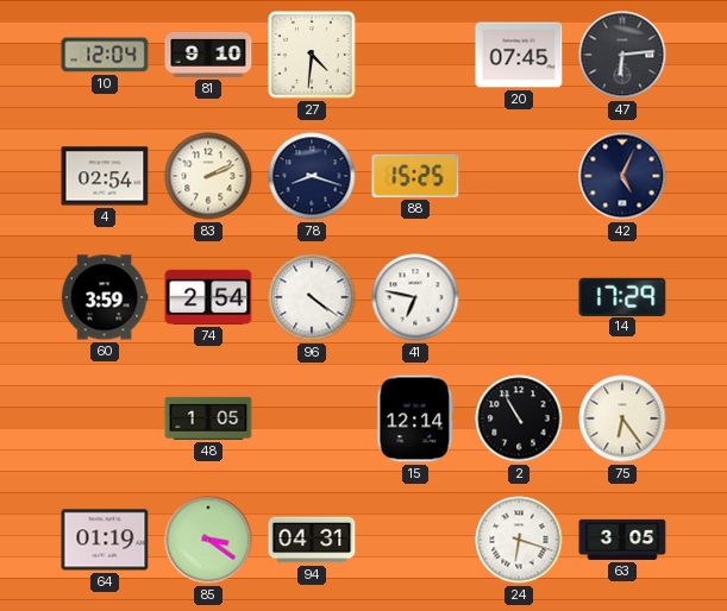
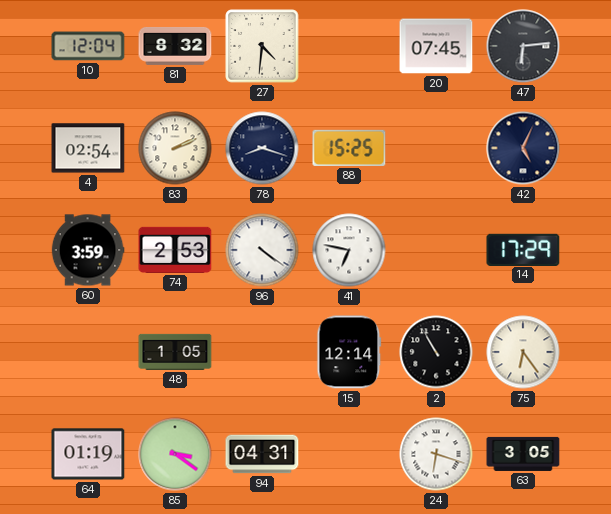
81: 9:10 -> 8:32 (175, 46)
74: 2:54 -> 2:53 (175, 250)
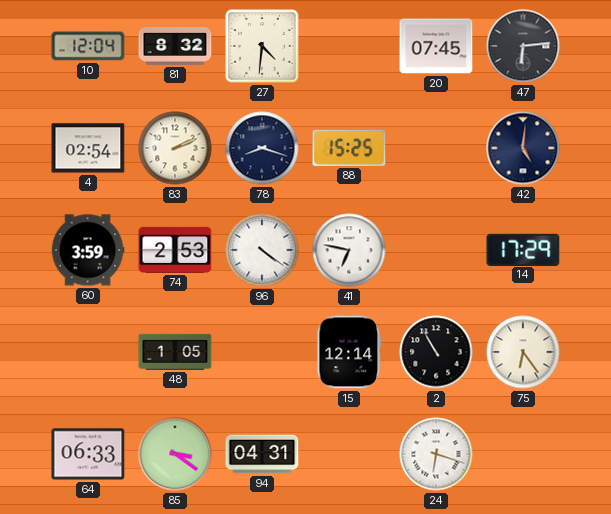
42: 5:04 -> 5:01 (523, 148)
64: 01:19 -> 06:33 (88, 454)
63: 3:05 -> none (523, 454)
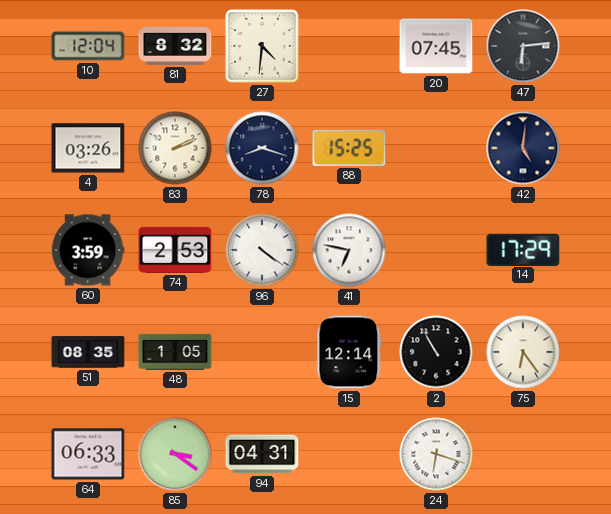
4: 02:54 -> 03:26 (88, 148)
51: none -> 08:35 (88, 352)
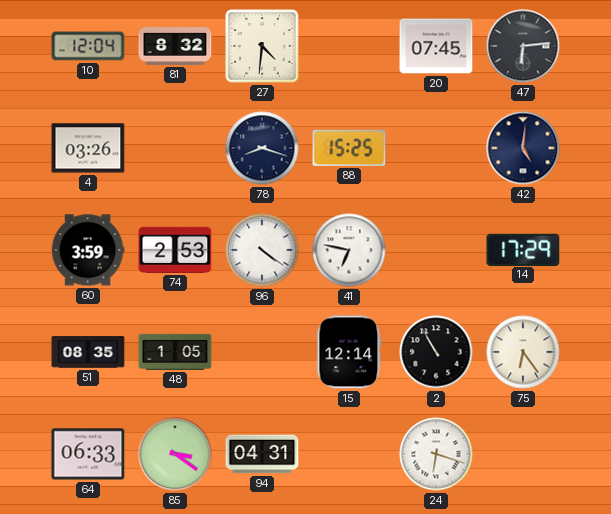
83: 2:11 -> none (175, 148)
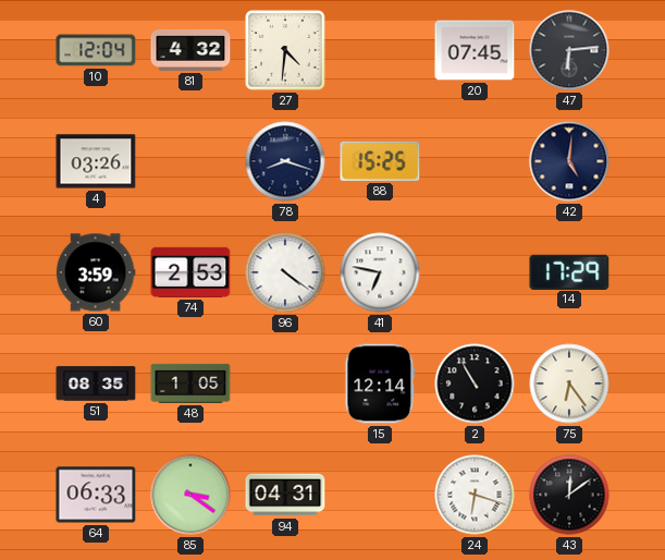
81: 8:32 -> 4:32 (190, 50)
43: none -> 12:09 (569, 495)
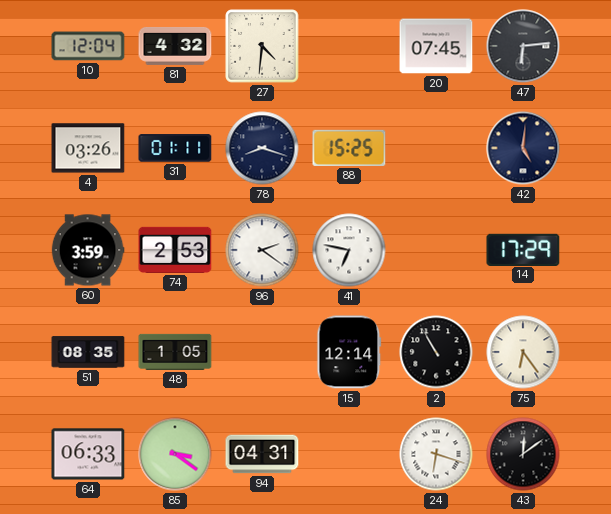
31: none -> 01:11 (175, 148)
96: 4:21 -> 2:21 (262, 250)
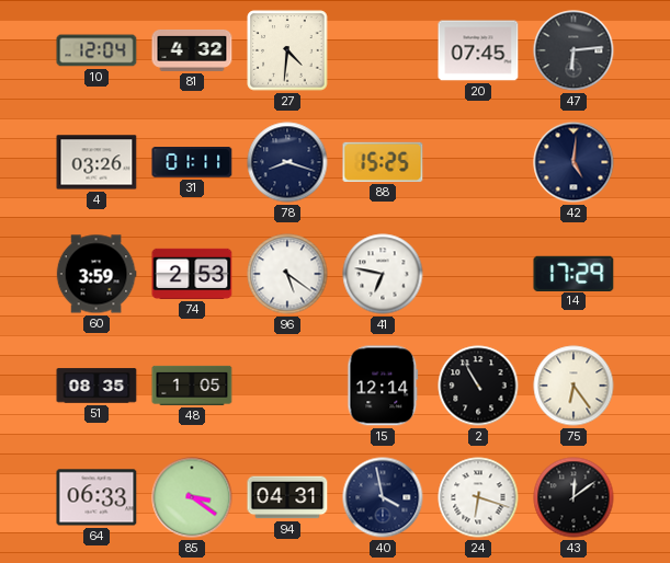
96: 2:21 -> 5:21 (287, 274)
40: none -> 3:58 (383, 497)
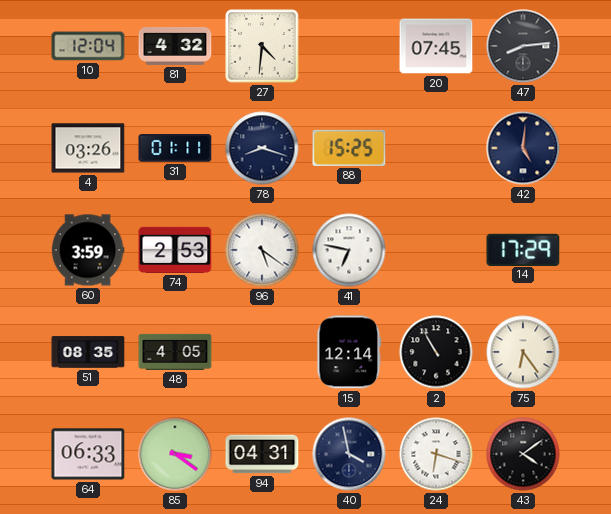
47: 6:14 -> 8:14 (523, 46)
48: 1:05 -> 4:05 (175, 352)
43: 12:09 -> 4:09 (523, 454)
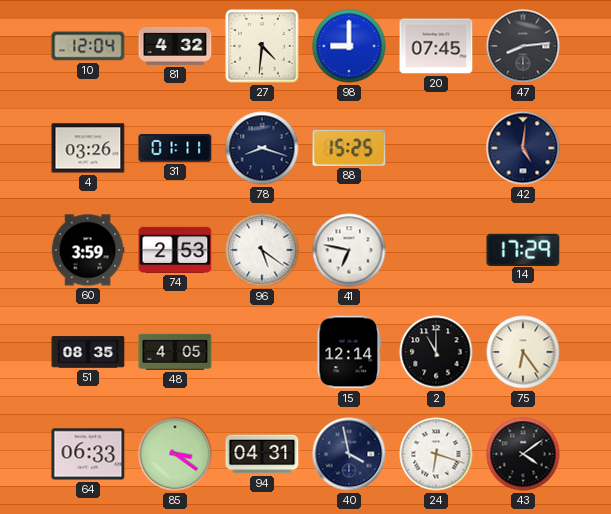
98: none -> 9:00 (349, 46)
2: 10:55 -> 11:00 (436, 352)
